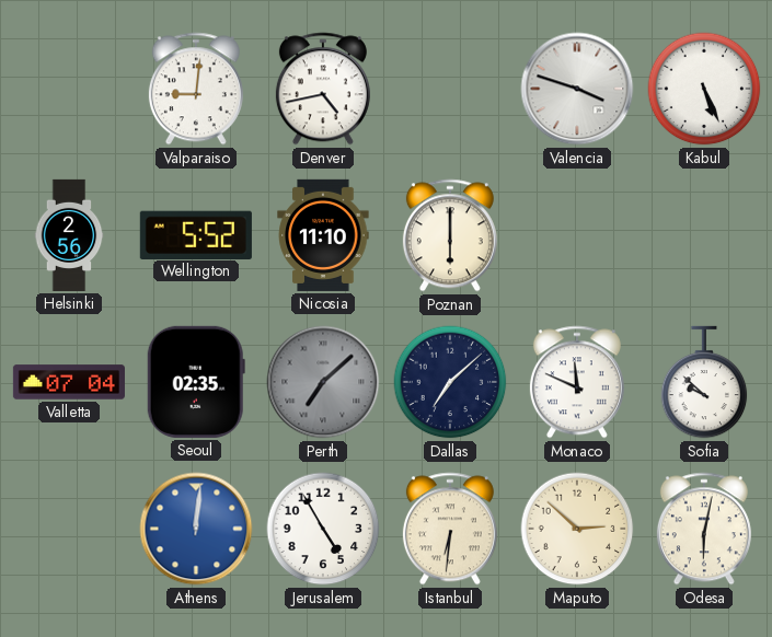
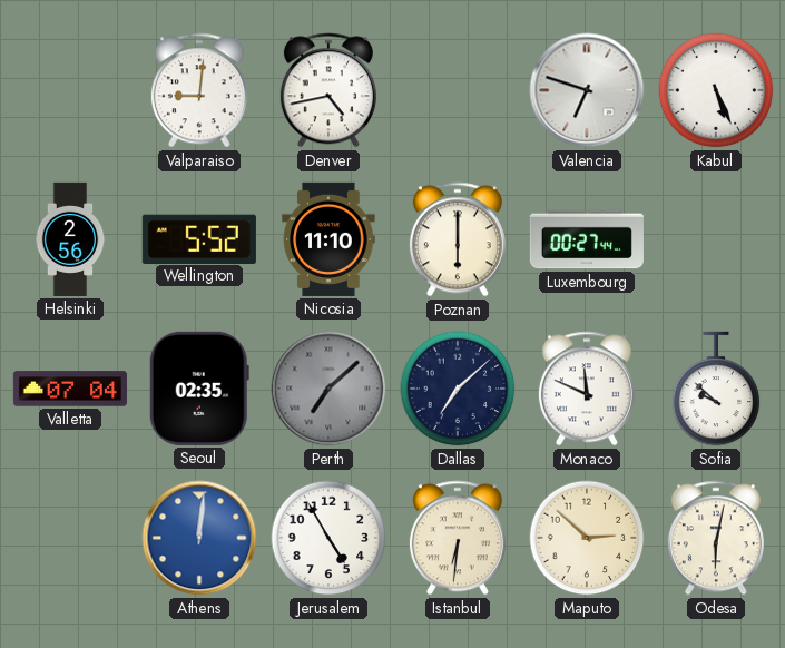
Valencia: 3:48 -> 6:48 (587, 90)
Luxembourg: none -> 00:27 (587, 239)
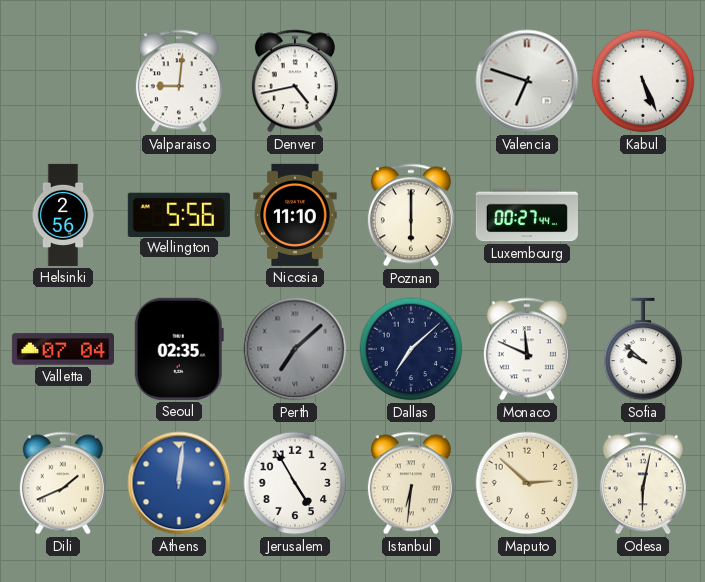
Wellington: 5:52 -> 5:56 (179, 214)
Dili: none -> 1:41 (63, 483)
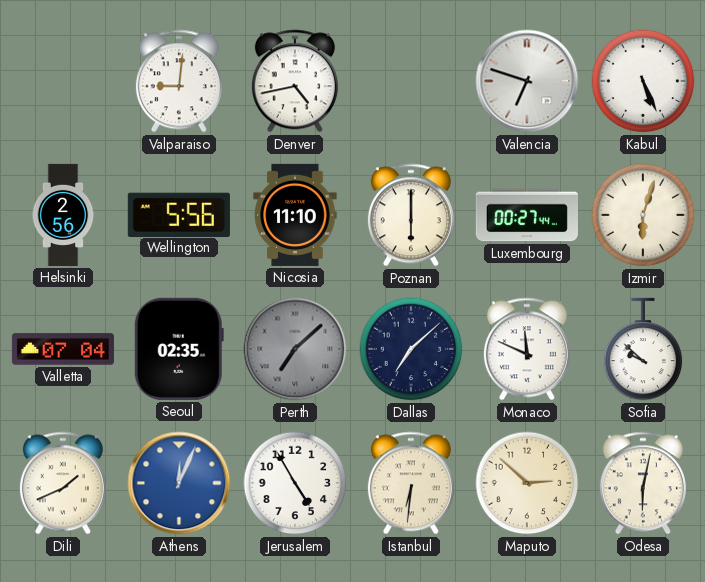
Izmir: none -> 6:03 (643, 215)
Athens: 12:01 -> 12:04 (179, 483)
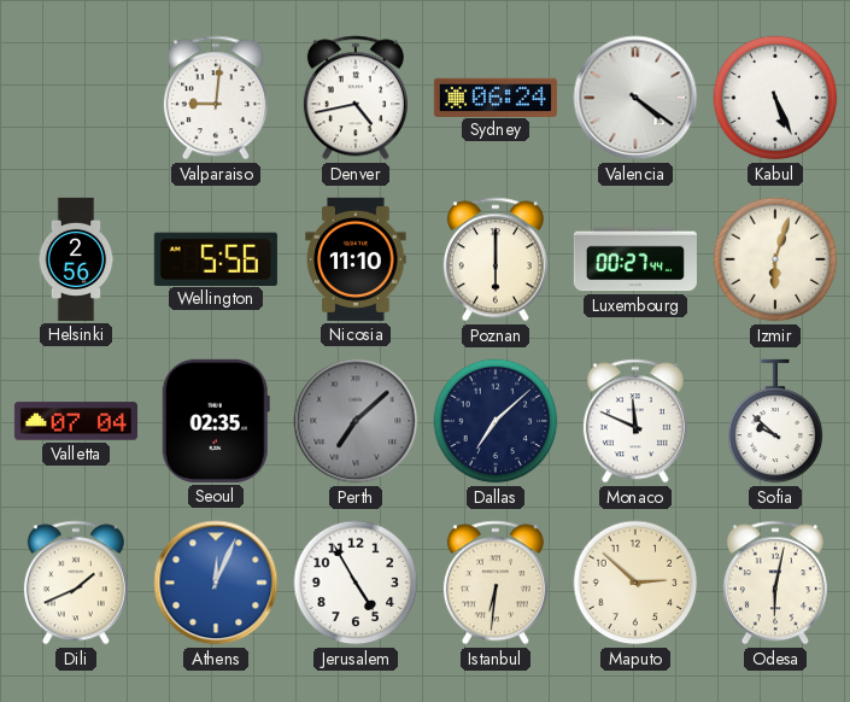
Sydney: none -> 06:24 (496, 96)
Valencia: 6:48 -> 4:21 (635, 98)
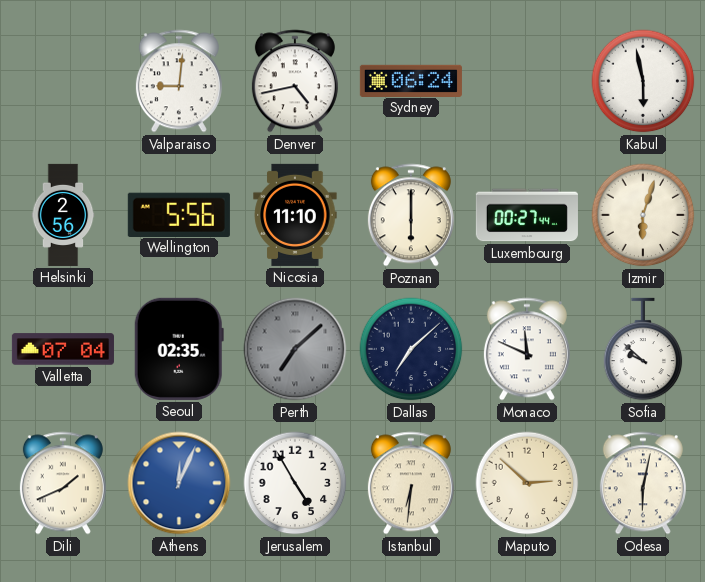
Valencia: 4:21 -> none (635, 98)
Kabul: 5:26 -> 5:58 (643, 81)
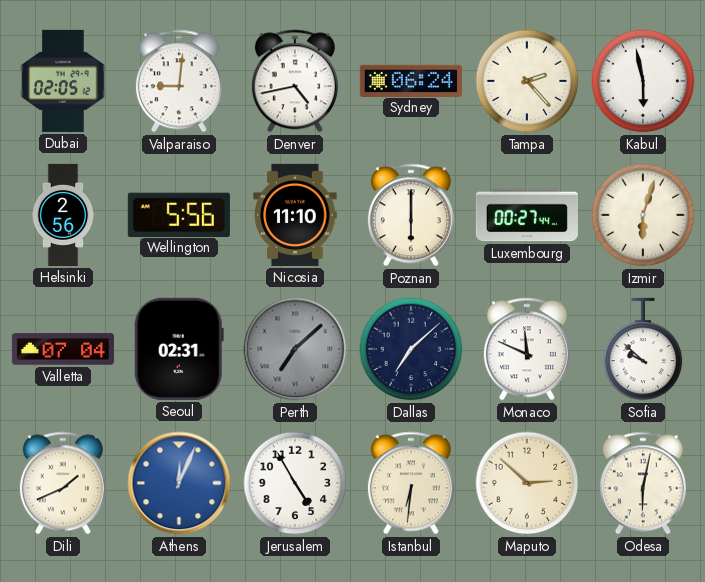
Dubai: none -> 02:05 (63, 81)
Tampa: none -> 2:23 (527, 81)
Seoul: 02:35 -> 02:31 (179, 349)
